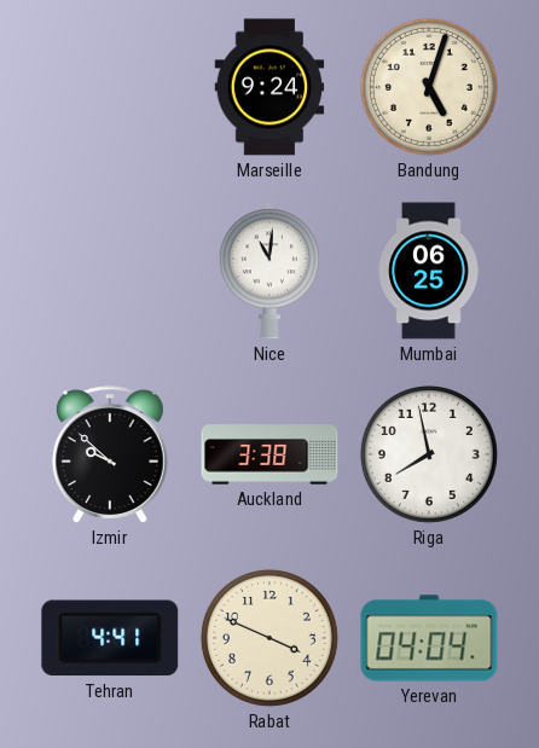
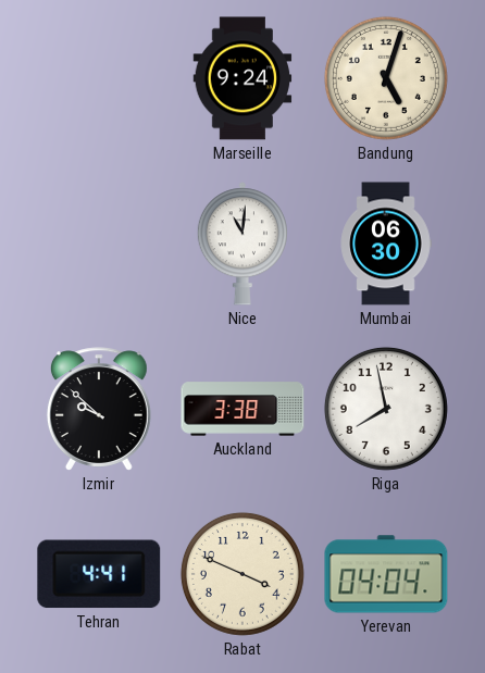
Mumbai: 06:25 -> 06:30 (386, 244)
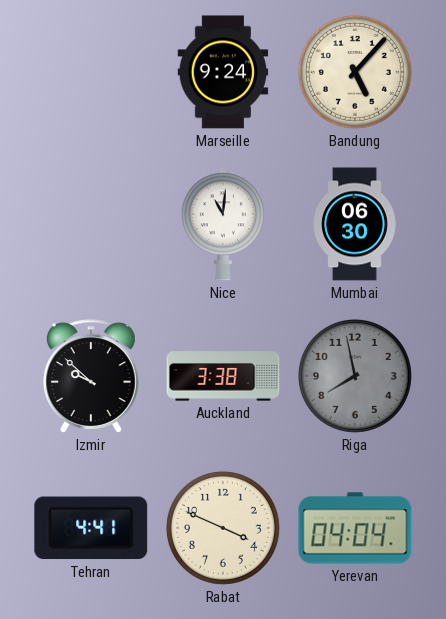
Bandung: 5:03 -> 5:07 (355, 72)
Riga dial: white -> grey (355, 376)
